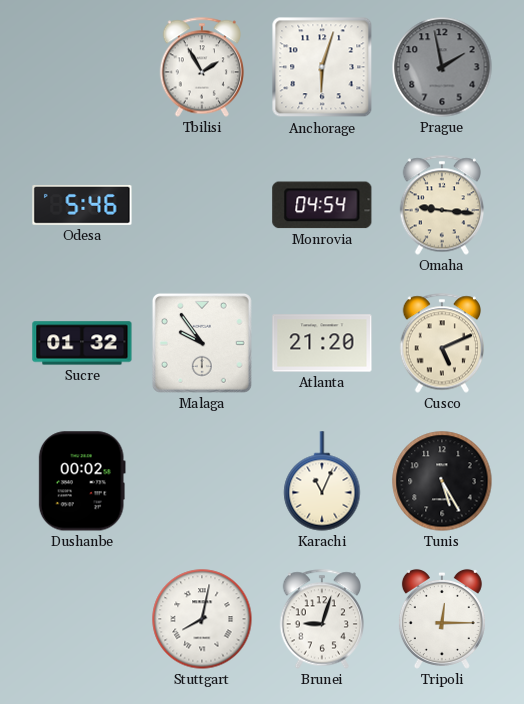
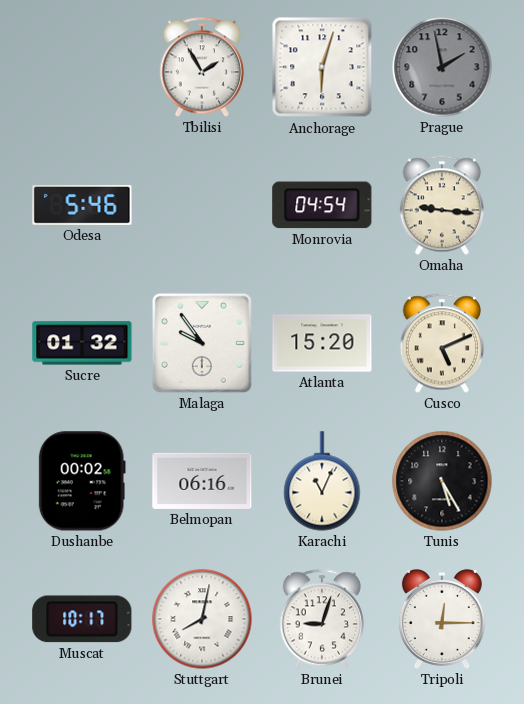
Atlanta: 21:20 -> 15:20 (322, 343)
Belmopan: none -> 06:16 (202, 481)
Muscat: none -> 10:17 (82, 619)
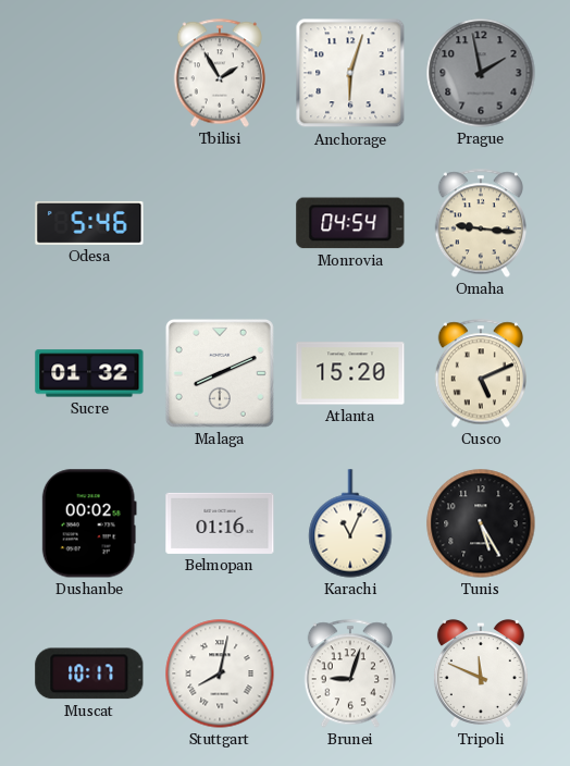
Malaga: 9:54 -> 8:11 (220, 373)
Belmopan: 06:16 -> 01:16 (220, 523)
Tripoli: 12:15 -> 11:49 (481, 674)
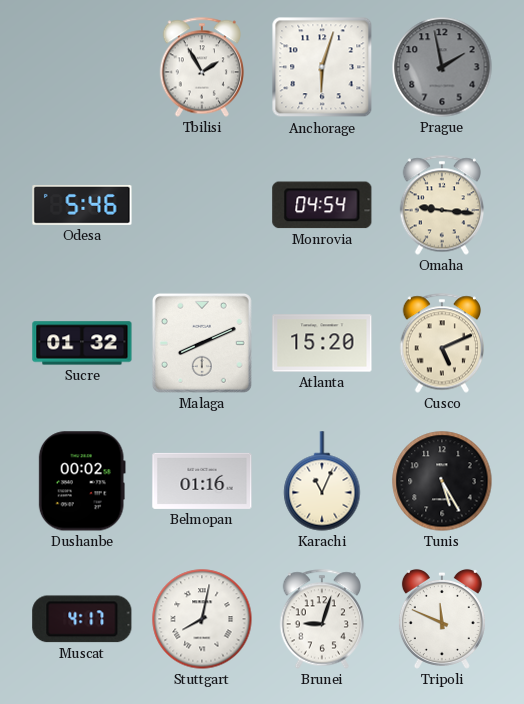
Muscat: 10:17 -> 4:17 (82, 619)
